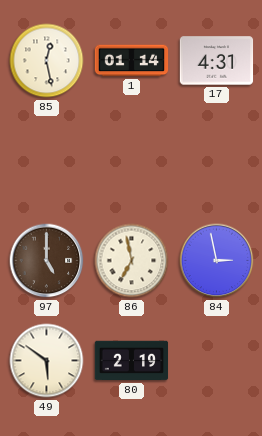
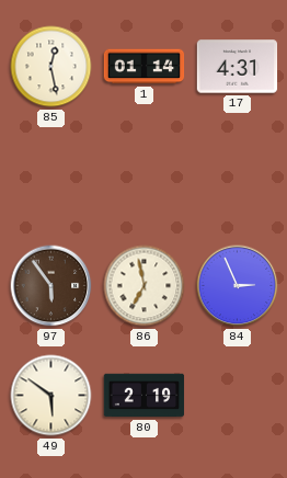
97: 5:00 -> 5:54 (51, 286)
84: 2:58 -> 2:56 (238, 286)
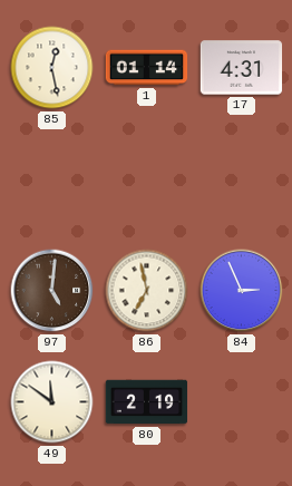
97: 5:54 -> 5:01 (52, 291)
49: 5:51 -> 11:51 (52, 402)
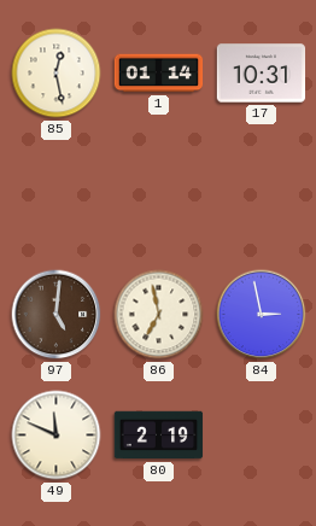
17: 4:31 -> 10:31 (262, 74)
84: 2:56 -> 2:58 (262, 315)
49: 11:51 -> 11:49 (57, 436)
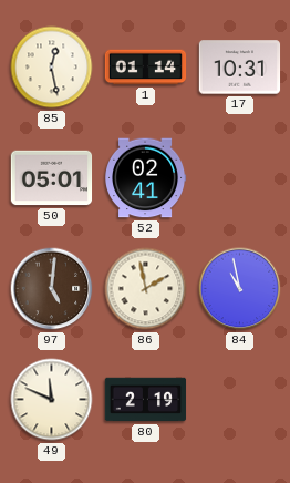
50: none -> 05:01 (52, 178)
52: none -> 02:41 (146, 178)
86: 6:58 -> 1:58 (146, 289)
84: 2:58 -> 10:58 (240, 289)
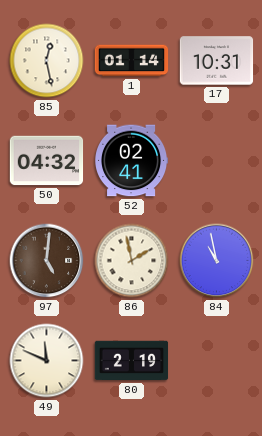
50: 05:01 -> 04:32 (47, 161)
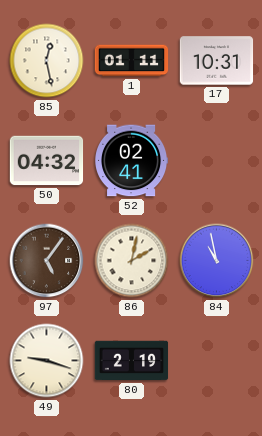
1: 01:14 -> 01:11 (132, 61)
97: 5:01 -> 5:06 (47, 261)
86: 1:58 -> 2:02 (132, 261)
49: 11:49 -> 9:18 (47, 361)
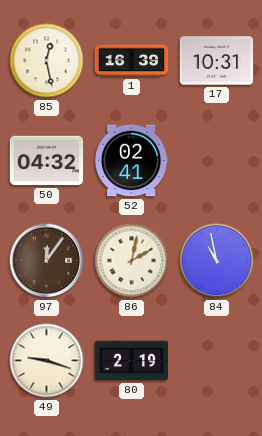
1: 01:11 -> 16:39 (132, 61)
97: 5:06 -> 12:06 (47, 261)
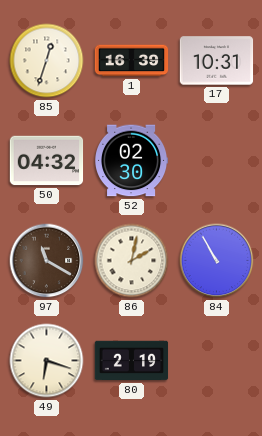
85: 12:28 -> 12:33 (47, 61)
52: 02:41 -> 02:30 (132, 161)
97: 12:06 -> 11:20 (47, 261)
84: 10:58 -> 10:55 (217, 261)
49: 9:18 -> 6:18 (47, 361)
